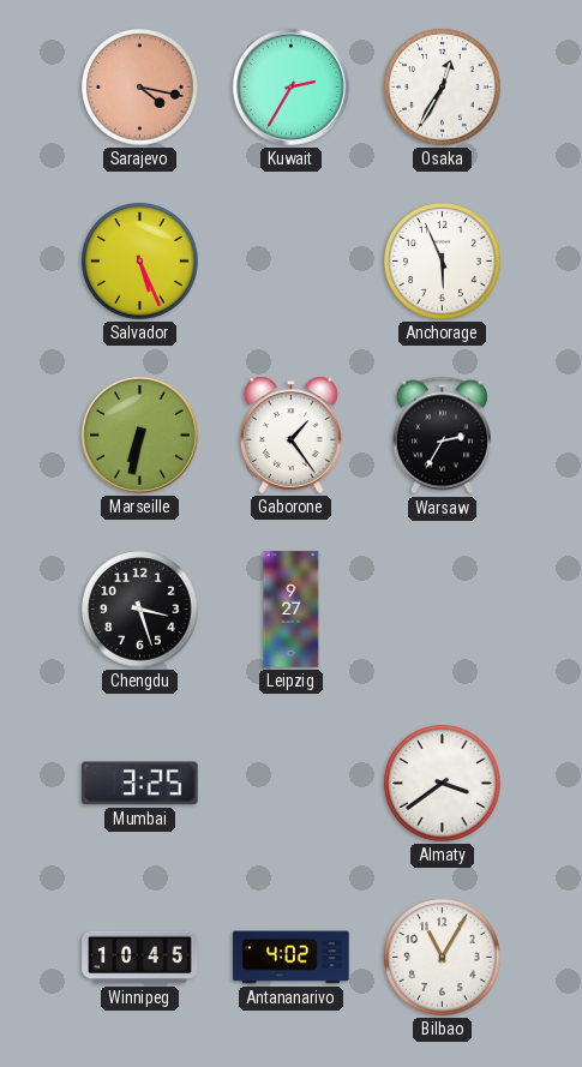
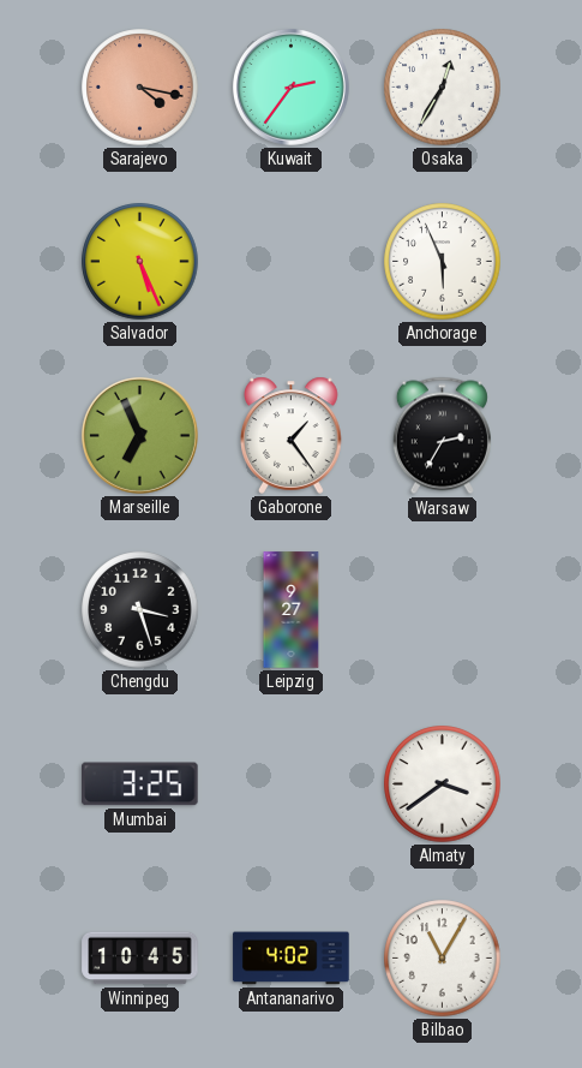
Kuwait: 2:35 -> 2:36 (290, 86)
Marseille: 6:32 -> 6:56 (139, 435)
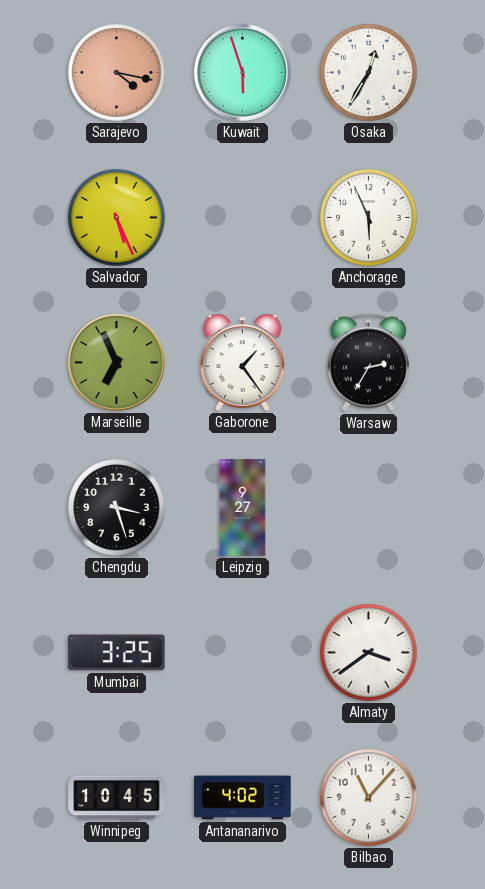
Kuwait: 2:36 -> 5:57 (242, 72)
Bilbao: 11:05 -> 11:07 (369, 798)
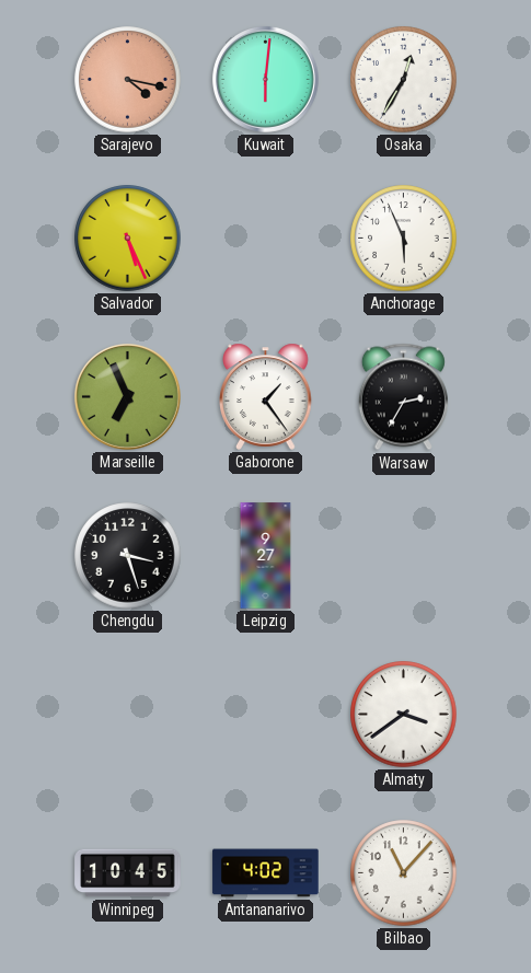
Kuwait: 5:57 -> 6:01 (265, 79)
Mumbai: 3:25 -> none (117, 653)
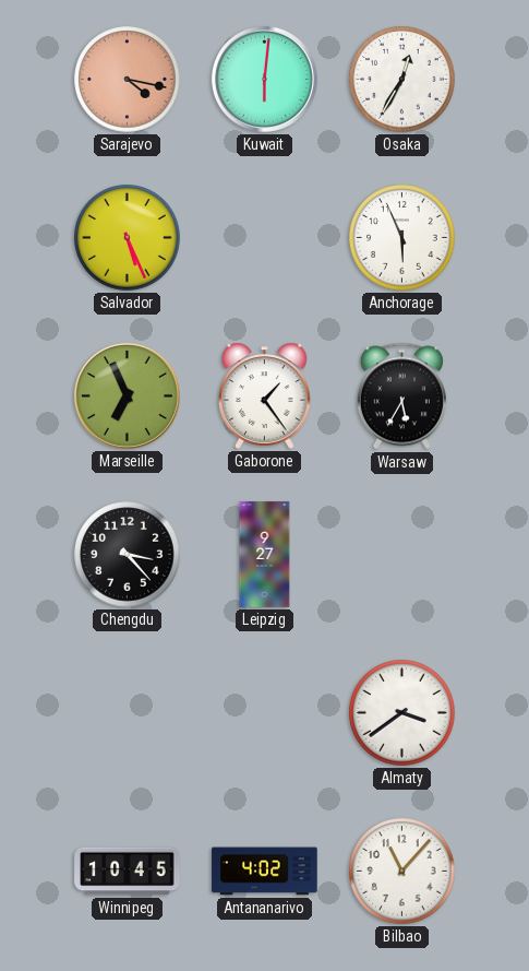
Warsaw: 2:35 -> 5:35 (401, 396)
Chengdu: 3:27 -> 3:23 (128, 555)
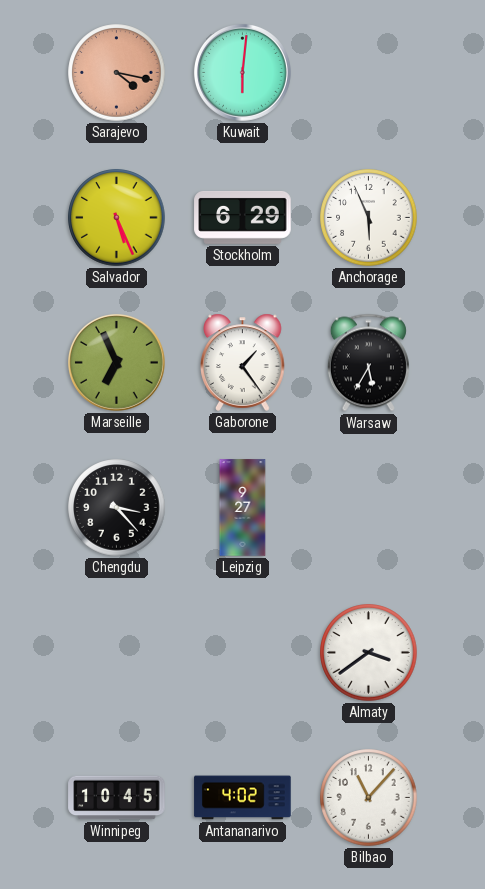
Osaka: 12:35 -> none (402, 80)
Stockholm: none -> 6:29 (243, 217)
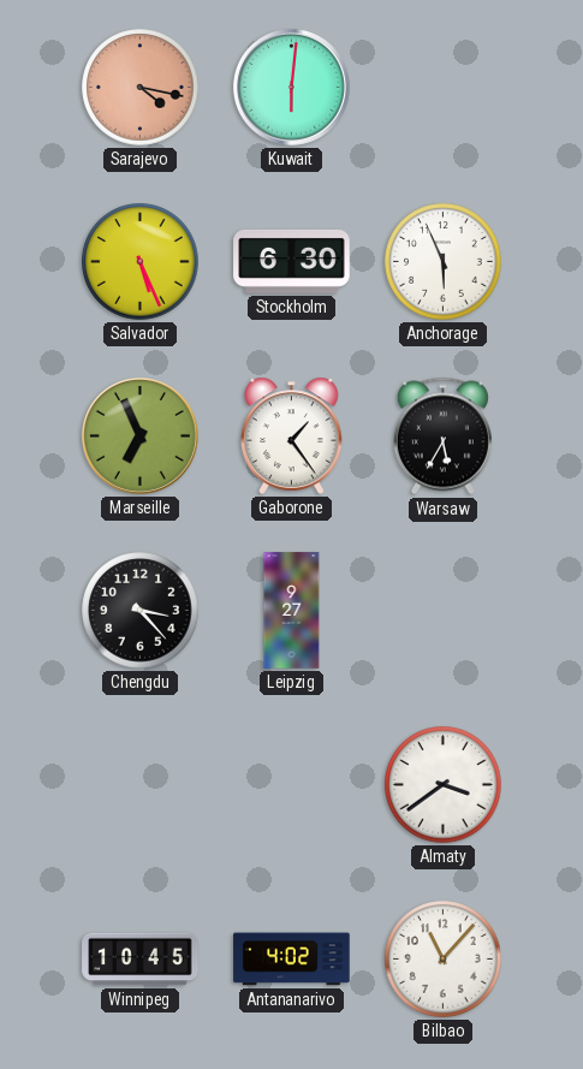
Stockholm: 6:29 -> 6:30 (292, 261)
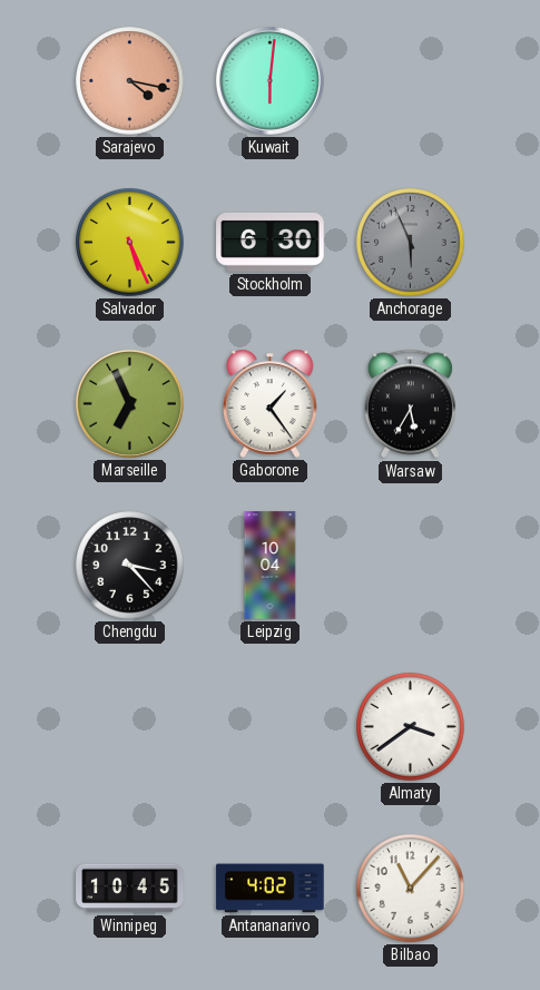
Anchorage dial: white -> grey (411, 243)
Leipzig: 9:27 -> 10:04 (271, 566)
